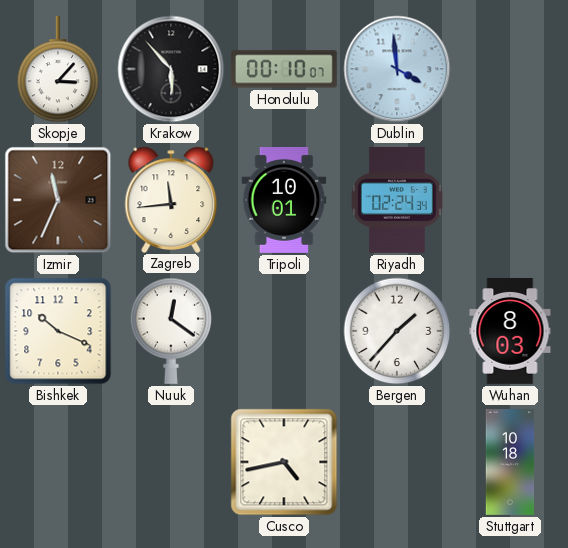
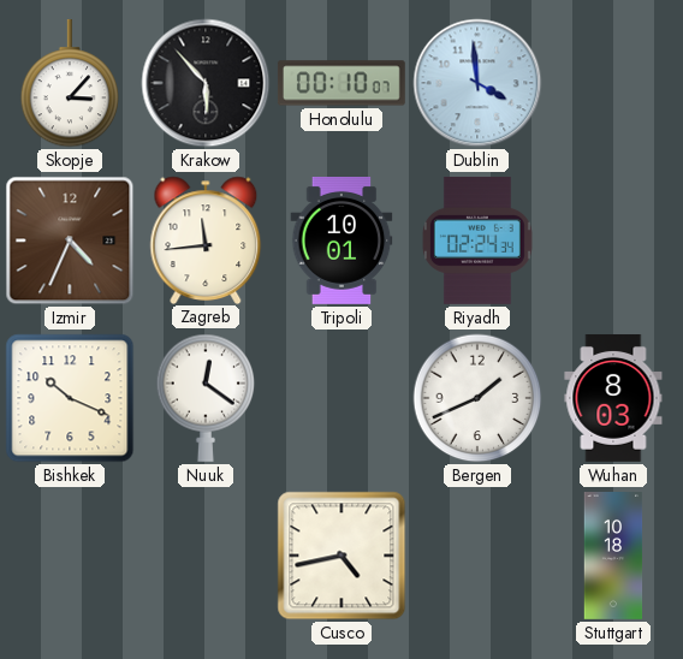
Izmir: 11:34 -> 4:34 (70, 241)
Bergen: 1:37 -> 1:41 (477, 398)
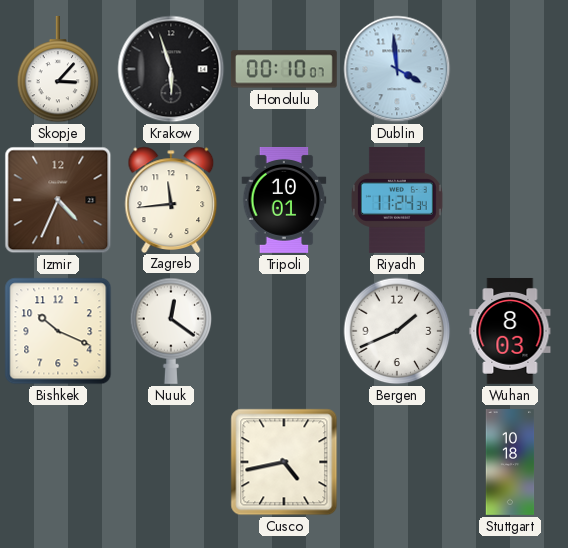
Krakow: 5:53 -> 5:57 (171, 69)
Riyadh: 02:24 -> 11:24 (397, 201)
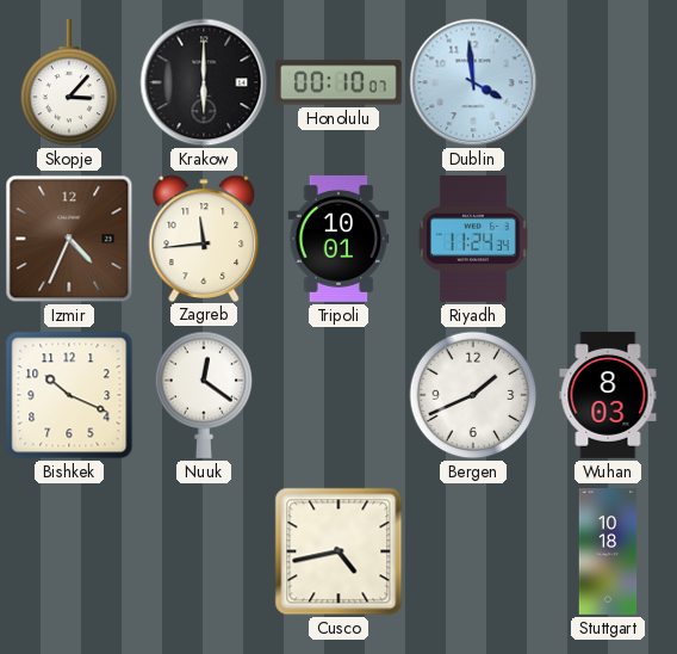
Krakow: 5:57 -> 6:00 (204, 82)
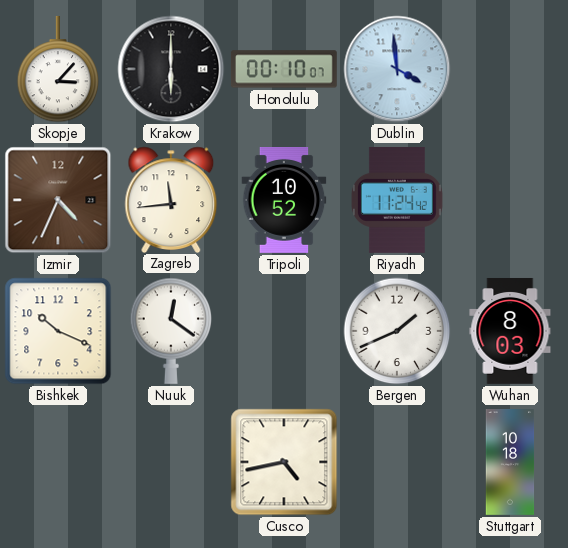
Tripoli: 10:01 -> 10:52 (284, 201)
Riyadh: 11:24:34 -> 11:24:42 (397, 201)
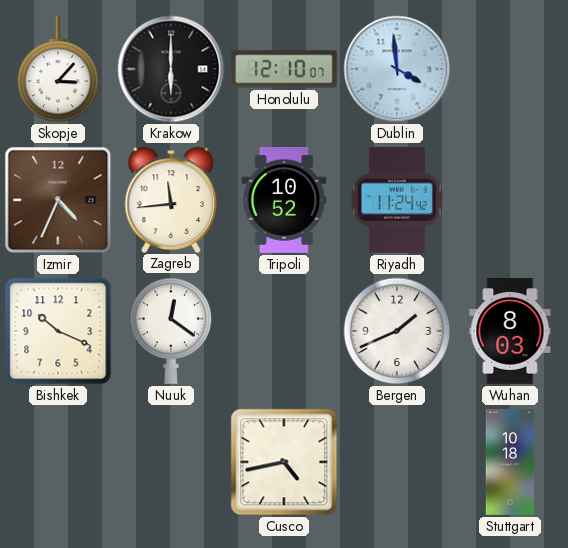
Honolulu: 00:10 -> 12:10 (284, 69)
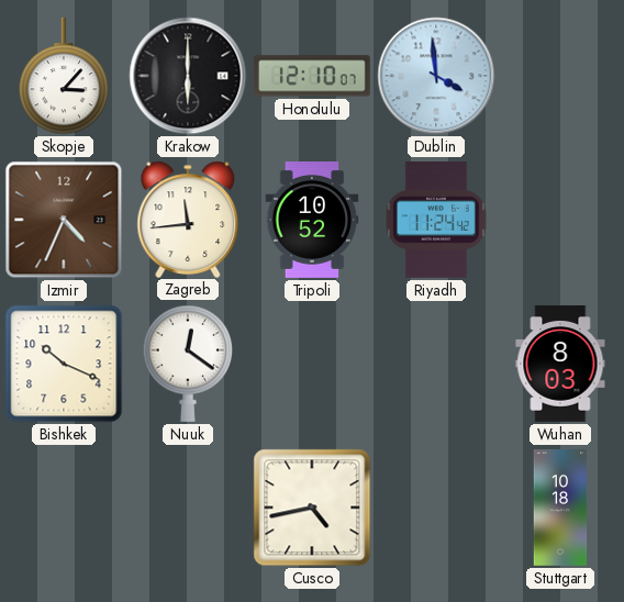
Bergen: 1:41 -> none (397, 331)
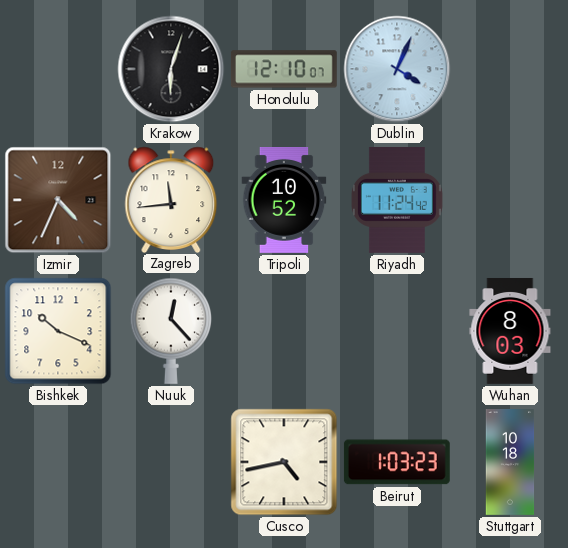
Skopje: 3:07 -> none (64, 76)
Krakow: 6:00 -> 6:03 (171, 69)
Dublin: 3:59 -> 4:04 (397, 69)
Nuuk: 12:21 -> 12:23 (171, 331)
Beirut: none -> 1:03 (397, 462)
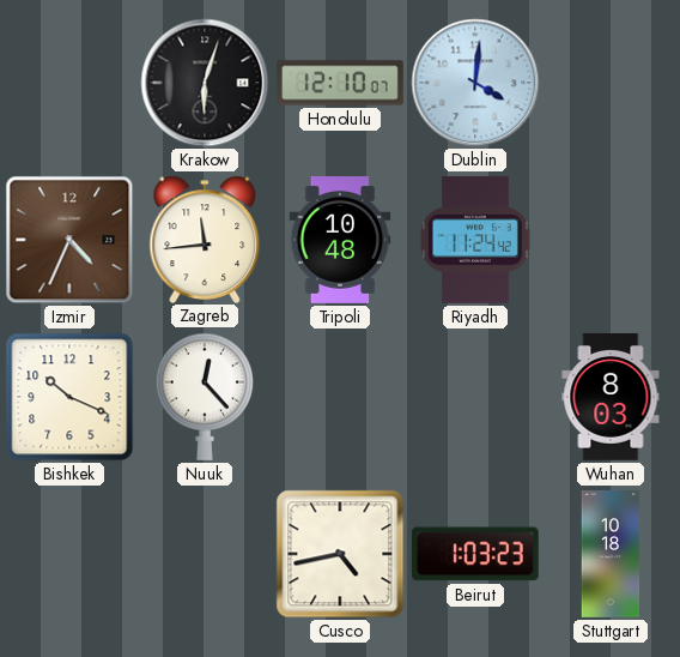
Dublin: 4:04 -> 4:01 (475, 83)
Tripoli: 10:52 -> 10:48 (340, 241)
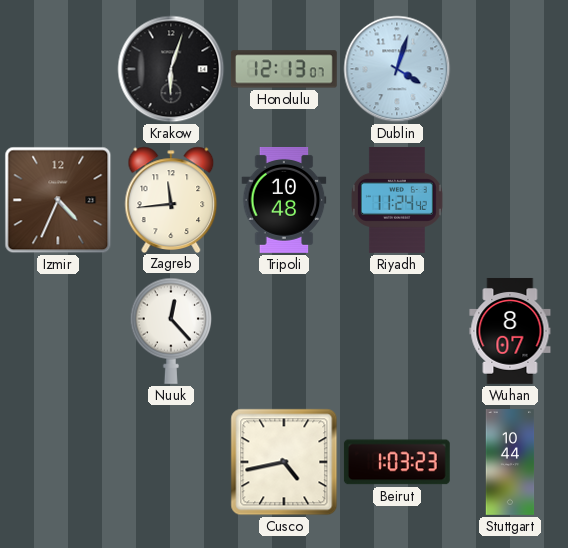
Honolulu: 12:10 -> 12:13 (284, 69)
Dublin: 4:01 -> 4:03 (397, 69)
Bishkek: 10:19 -> none (69, 397)
Wuhan: 8:03 -> 8:07 (510, 331)
Stuttgart: 10:18 -> 10:44 (510, 463)
